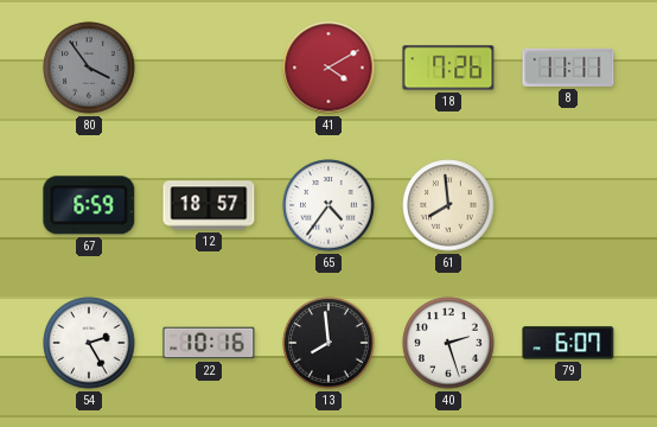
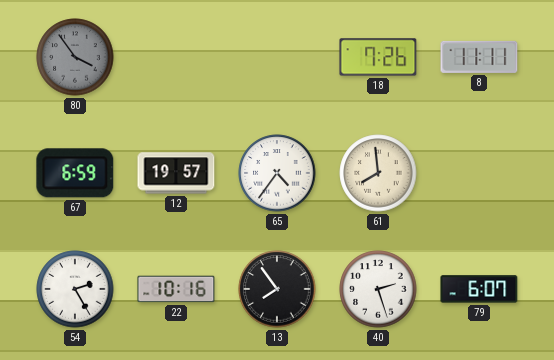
41: 4:10 -> none (328, 68)
12: 18:57 -> 19:57 (176, 173)
13: 7:59 -> 7:54 (277, 289)
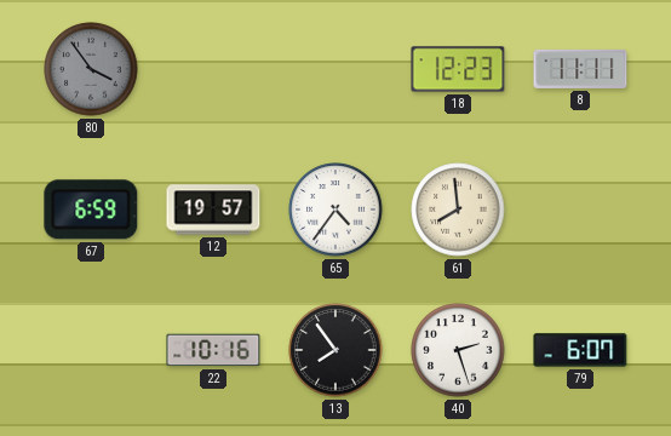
18: 7:26 -> 12:23 (458, 69)
54: 2:25 -> none (75, 289)
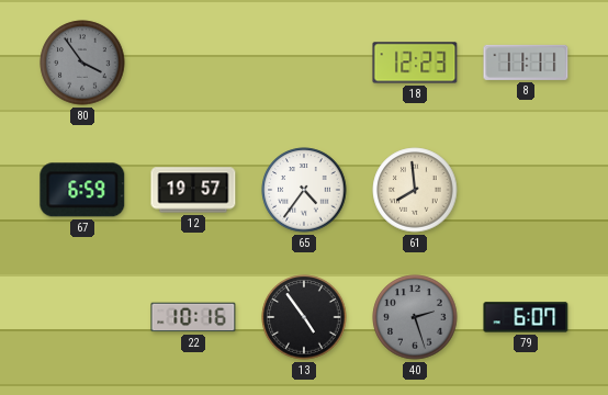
13: 7:54 -> 4:54 (304, 317)
40 dial: white -> grey (415, 317)
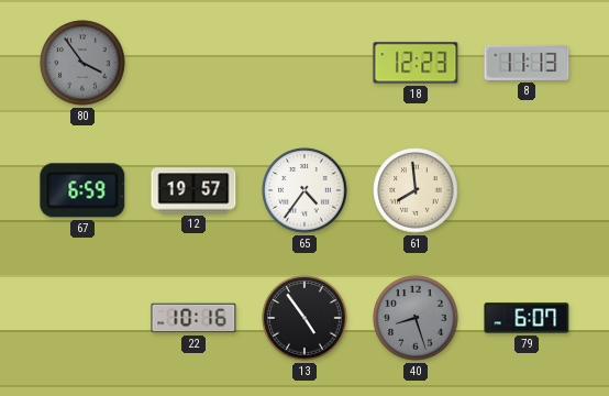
8: 11:11 -> 11:13 (527, 63)
40: 2:27 -> 8:27 (416, 318)
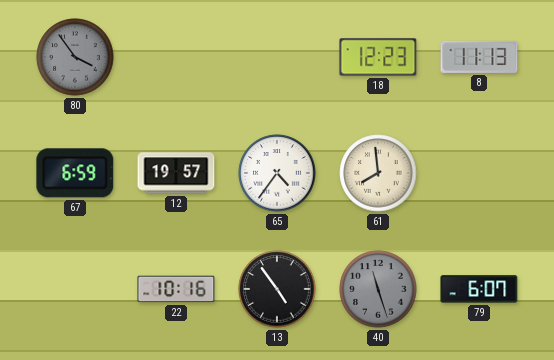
40: 8:27 -> 11:27 (378, 289)
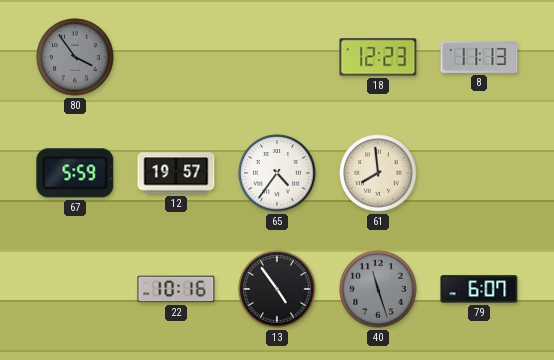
67: 6:59 -> 5:59 (75, 173)
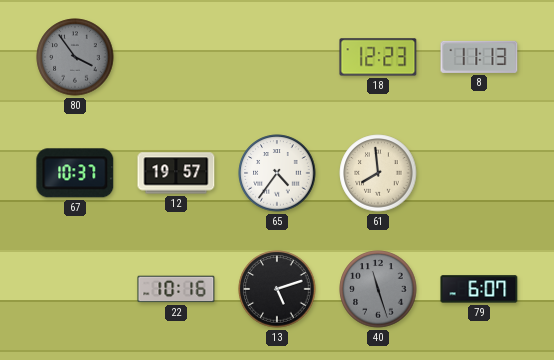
67: 5:59 -> 10:37 (75, 173)
13: 4:54 -> 5:12 (277, 289)
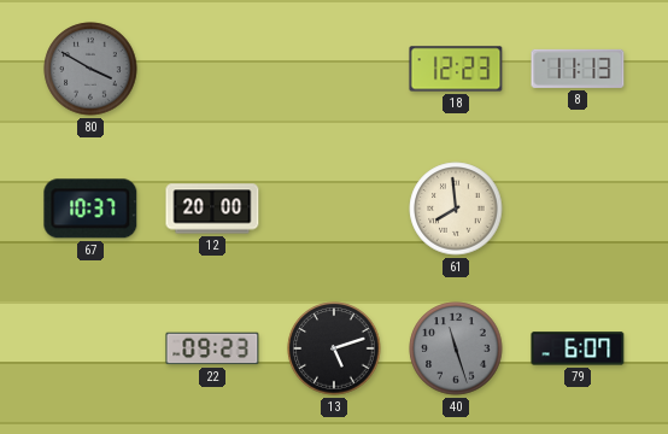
80: 3:54 -> 3:50 (90, 69)
12: 19:57 -> 20:00 (212, 209)
65: 4:36 -> none (277, 173)
22: 10:16 -> 09:23 (212, 348)
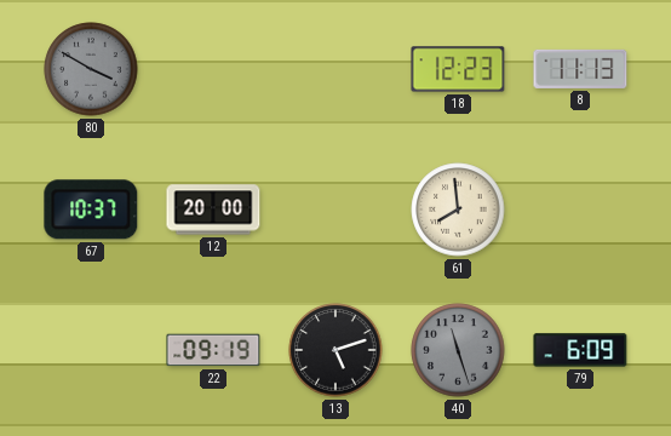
22: 09:23 -> 09:19 (213, 350)
79: 6:07 -> 6:09 (580, 350)
